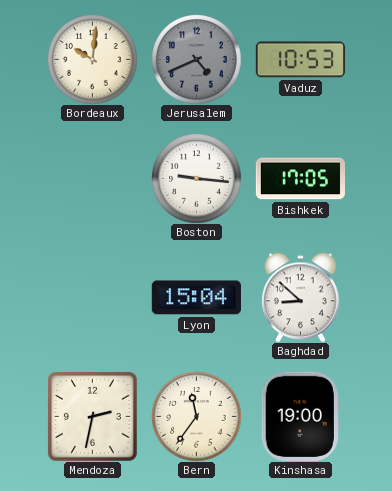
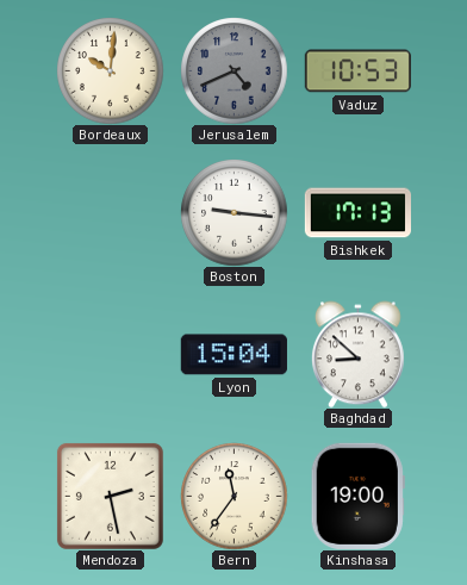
Bishkek: 17:05 -> 17:13 (357, 213)
Mendoza: 2:32 -> 2:28 (110, 496)
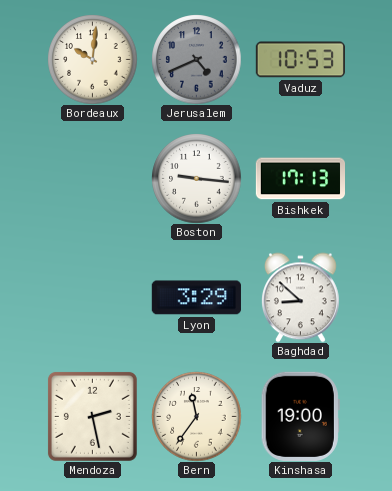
Lyon: 15:04 -> 3:29 (196, 298)
